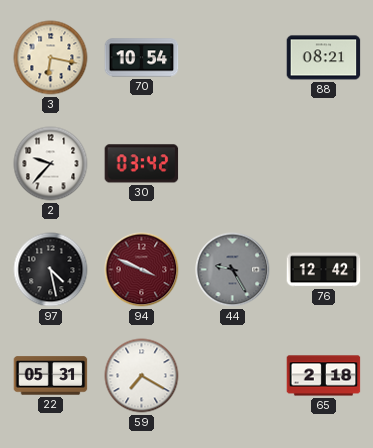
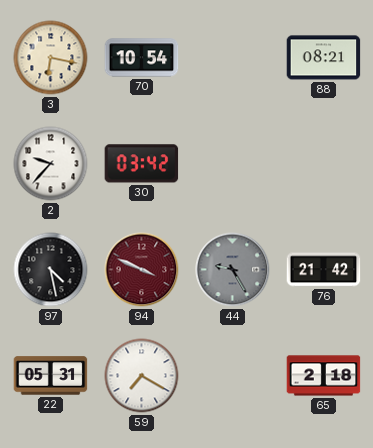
76: 12:42 -> 21:42 (324, 270)
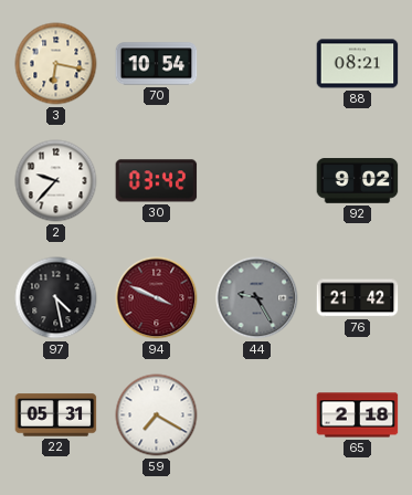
92: none -> 9:02 (358, 181)
